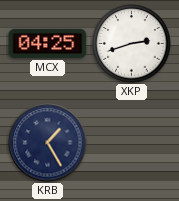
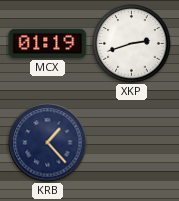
MCX: 04:25 -> 01:19 (48, 43)
KRB: 1:25 -> 1:23 (48, 143)
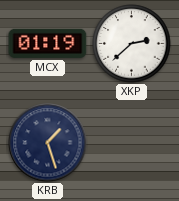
XKP: 2:42 -> 2:38 (132, 44)
KRB: 1:23 -> 1:27 (48, 143)
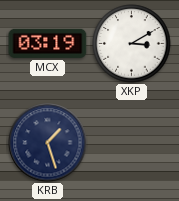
MCX: 01:19 -> 03:19 (48, 43)
XKP: 2:38 -> 3:10 (132, 44)
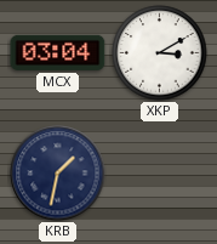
MCX: 03:19 -> 03:04 (58, 52)
KRB: 1:27 -> 1:32 (58, 174)
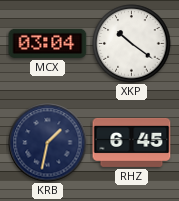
XKP: 3:10 -> 10:21 (132, 44)
RHZ: none -> 6:45 (132, 142)
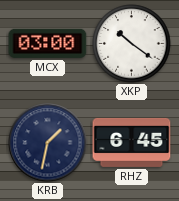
MCX: 03:04 -> 03:00 (48, 43)
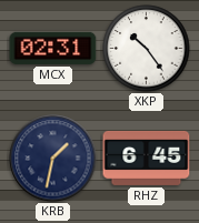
MCX: 03:00 -> 02:31 (53, 48)
XKP: 10:21 -> 10:24 (147, 49)
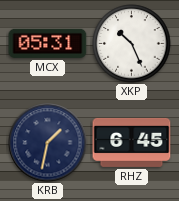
MCX: 02:31 -> 05:31 (48, 43)
XKP: 10:24 -> 10:26 (132, 44)
